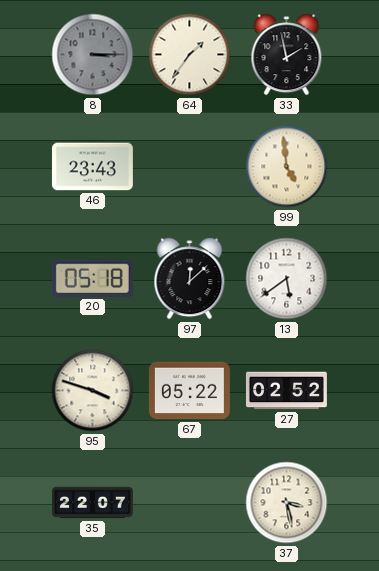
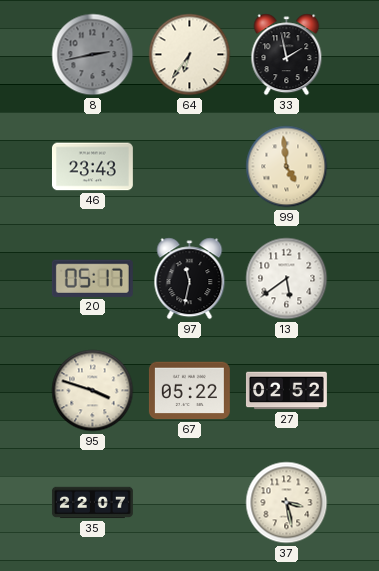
8: 3:15 -> 2:43 (93, 55)
64: 1:36 -> 6:36 (190, 55)
20: 05:18 -> 05:17 (92, 278)
97: 12:08 -> 11:32 (190, 279)
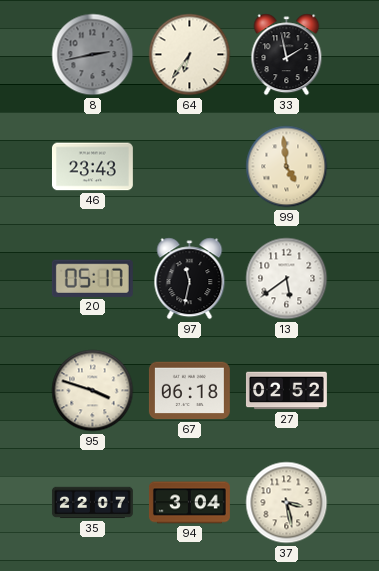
67: 05:22 -> 06:18 (189, 391)
94: none -> 3:04 (189, 503)
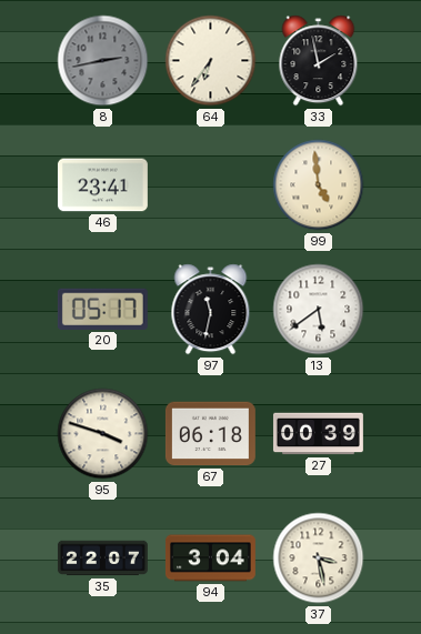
46: 23:43 -> 23:41 (102, 185)
27: 02:52 -> 00:39 (318, 434)
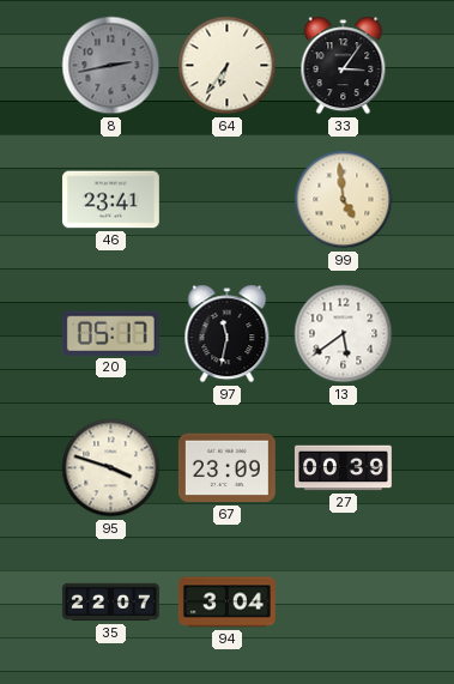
33: 1:58 -> 3:06 (344, 66)
67: 06:18 -> 23:09 (226, 468)
37: 3:28 -> none (319, 558)
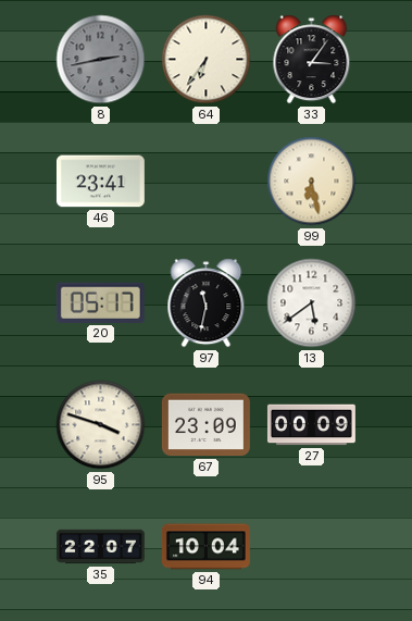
99: 4:59 -> 6:28 (312, 182)
27: 00:39 -> 00:09 (311, 425)
94: 3:04 -> 10:04 (205, 547)
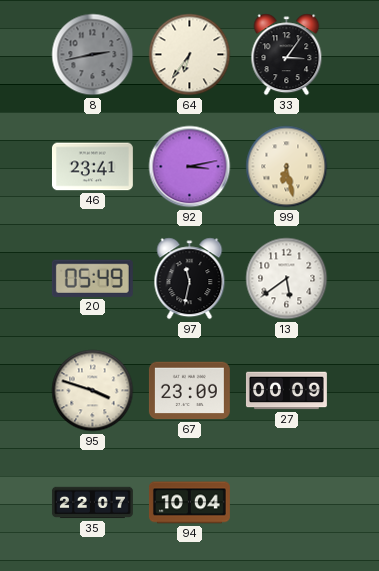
92: none -> 3:13 (190, 167)
20: 05:17 -> 05:49 (92, 278)
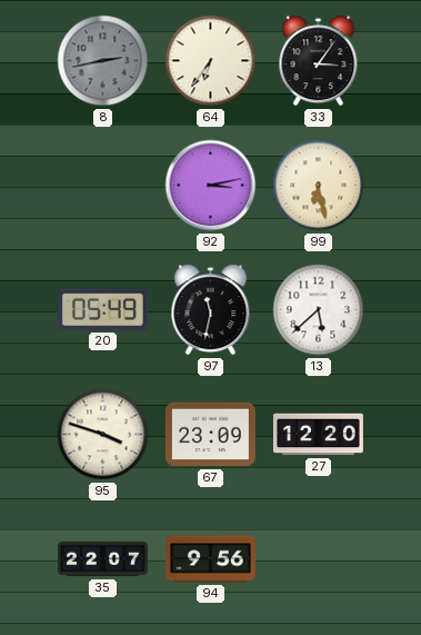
46: 23:41 -> none (92, 167)
13: 5:39 -> 5:38 (319, 310)
27: 00:09 -> 12:20 (318, 435)
94: 10:04 -> 9:56 (210, 559)
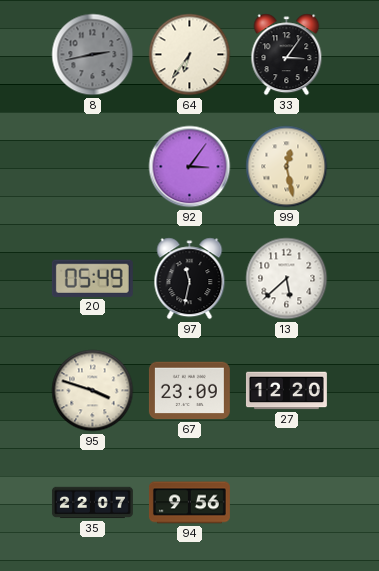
92: 3:13 -> 3:06 (190, 167)
99: 6:28 -> 12:28 (287, 167)
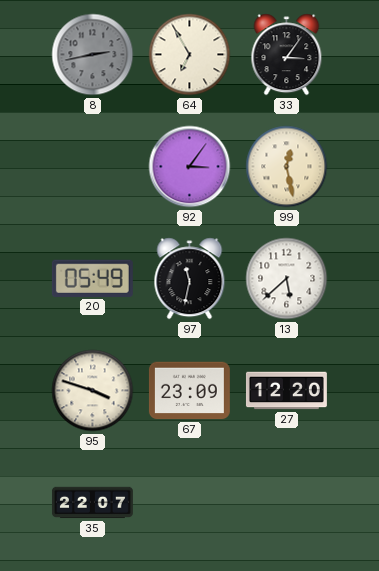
64: 6:36 -> 6:55 (190, 55)
94: 9:56 -> none (189, 503)
